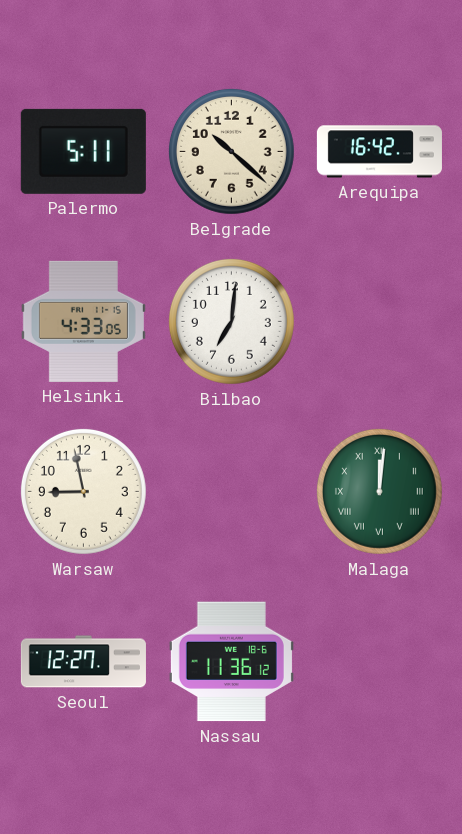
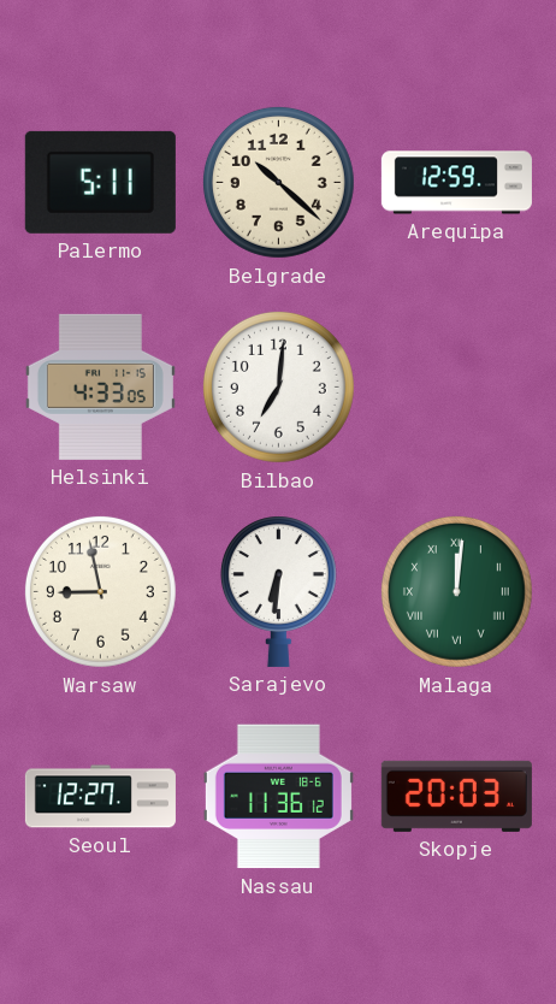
Arequipa: 16:42 -> 12:59 (456, 183)
Sarajevo: none -> 6:31 (278, 591)
Skopje: none -> 20:03 (456, 796)
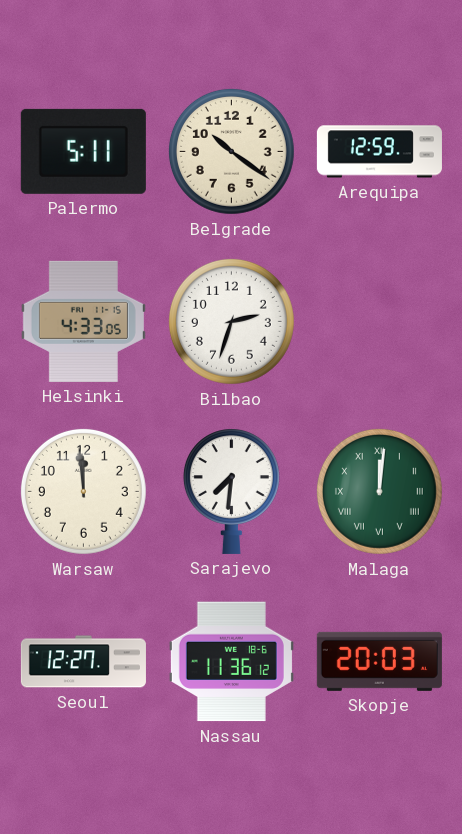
Belgrade: 10:22 -> 10:21 (231, 151)
Bilbao: 7:01 -> 2:33 (231, 321)
Warsaw: 8:58 -> 11:59 (83, 491)
Sarajevo: 6:31 -> 7:31 (231, 491)
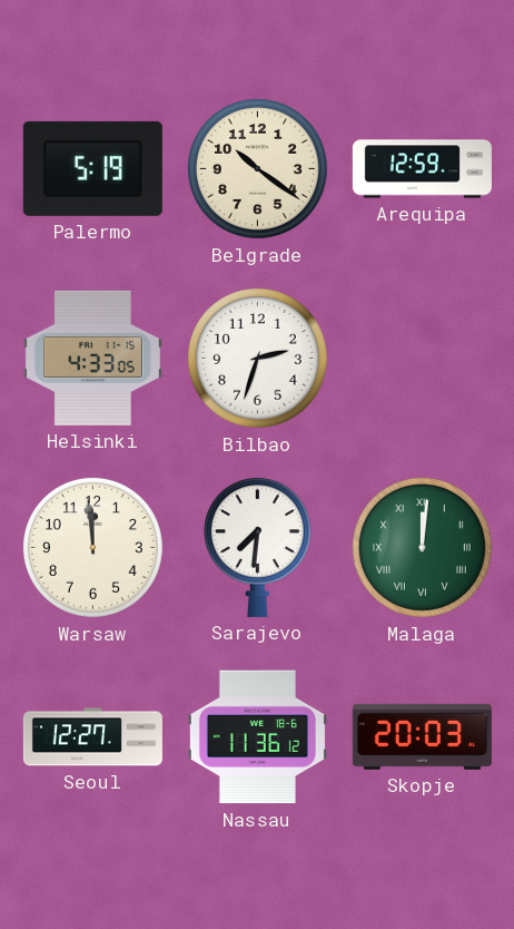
Palermo: 5:11 -> 5:19 (92, 168)
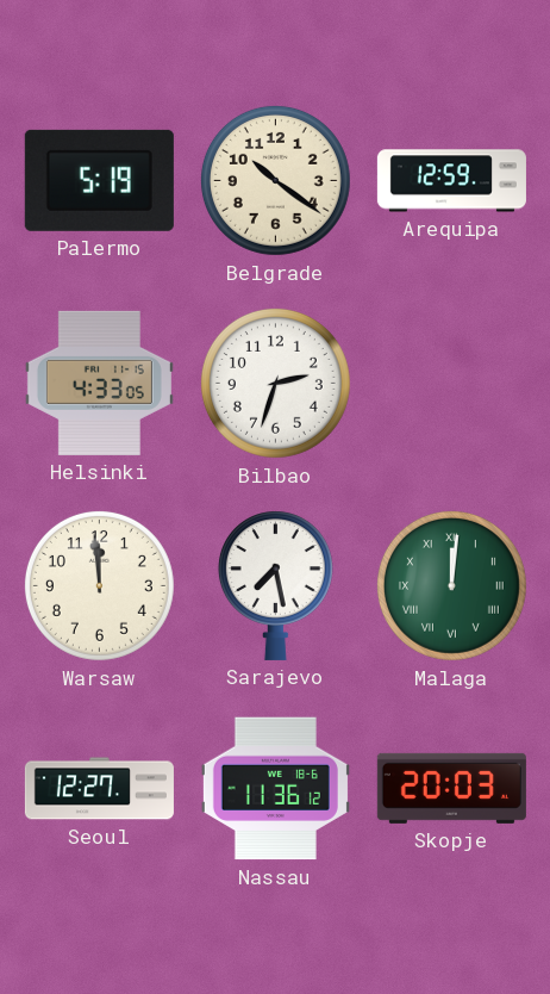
Sarajevo: 7:31 -> 7:28 (275, 585)
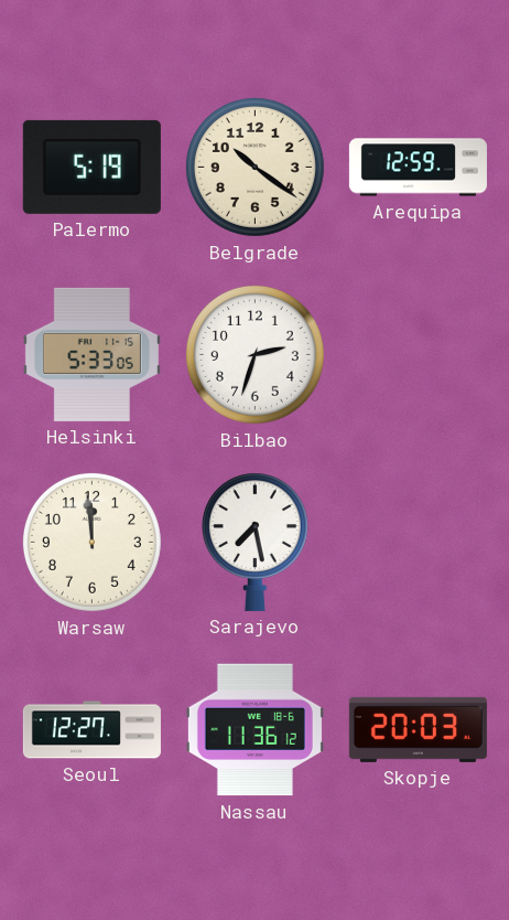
Helsinki: 4:33 -> 5:33 (91, 354)
Malaga: 12:01 -> none (451, 585)
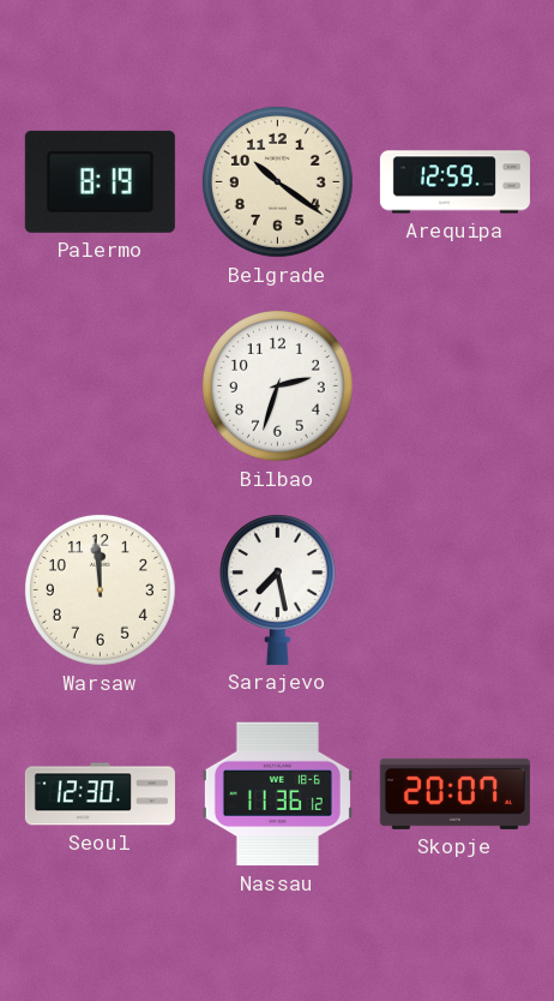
Palermo: 5:19 -> 8:19 (100, 181)
Helsinki: 5:33 -> none (91, 354)
Seoul: 12:27 -> 12:30 (100, 795)
Skopje: 20:03 -> 20:07 (454, 793)
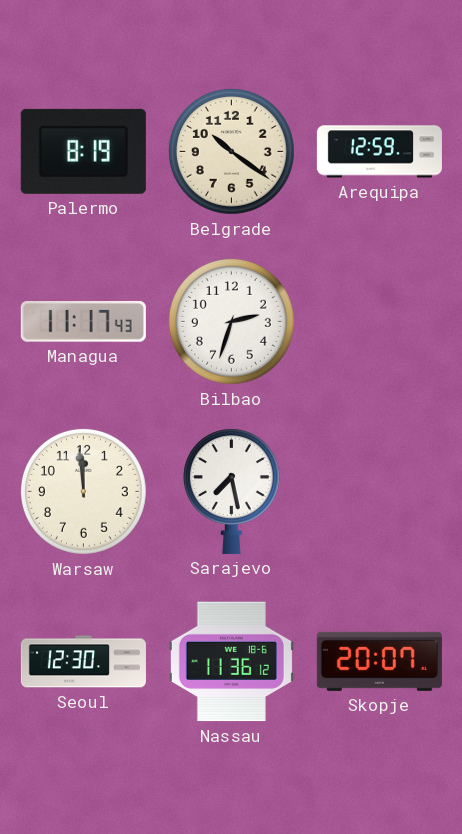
Managua: none -> 11:17 (83, 322)
